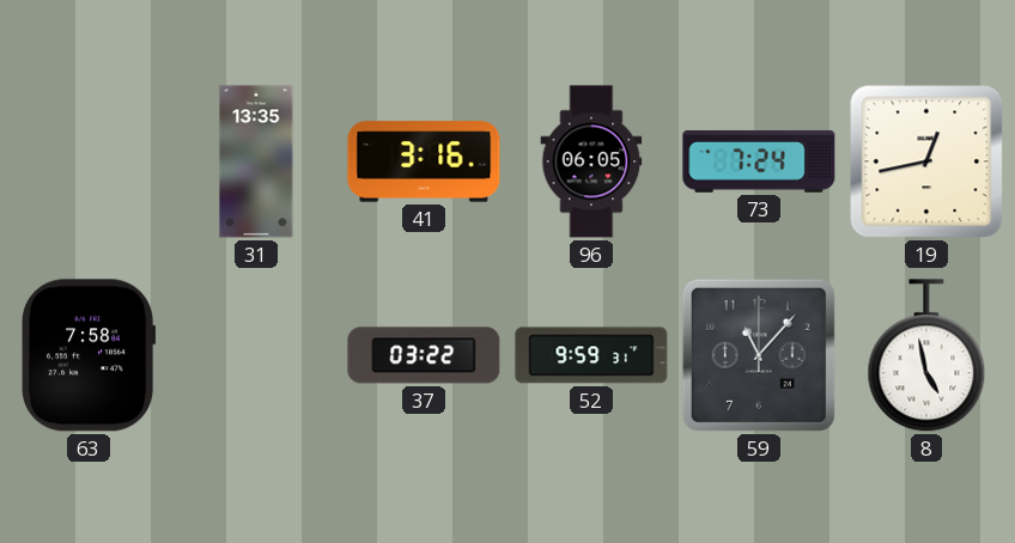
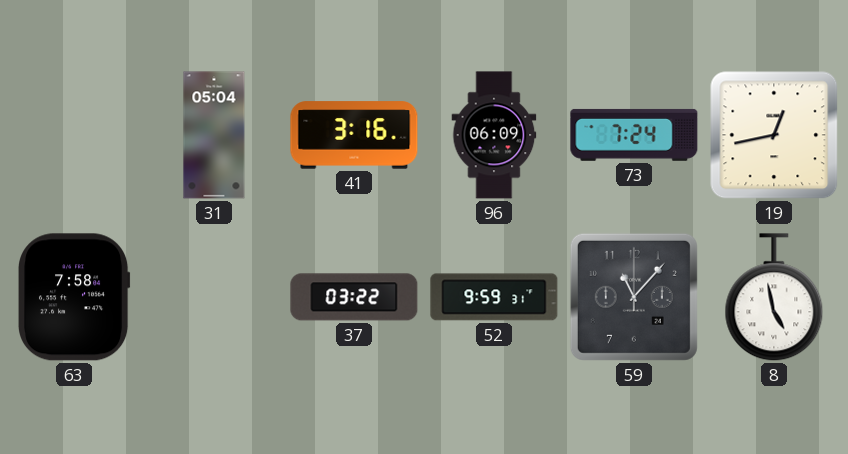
31: 13:35 -> 05:04 (214, 135)
96: 06:05 -> 06:09 (494, 135)
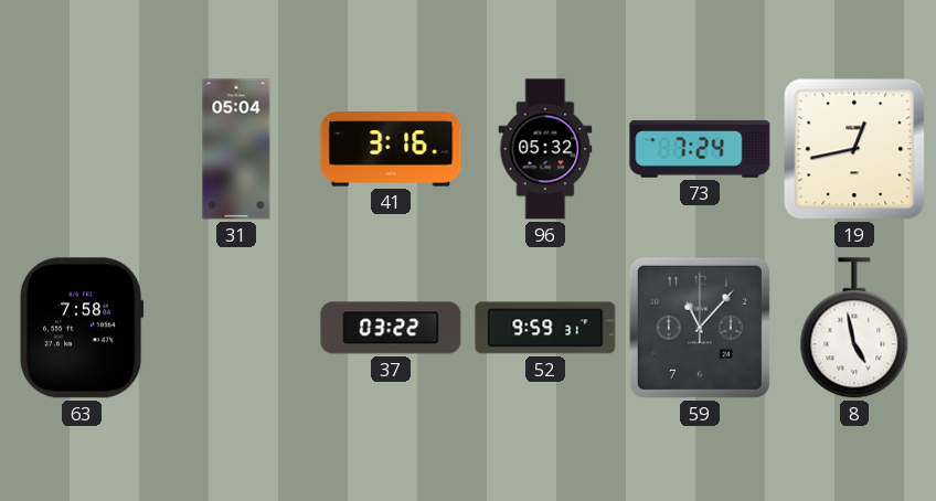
96: 06:09 -> 05:32 (545, 149)
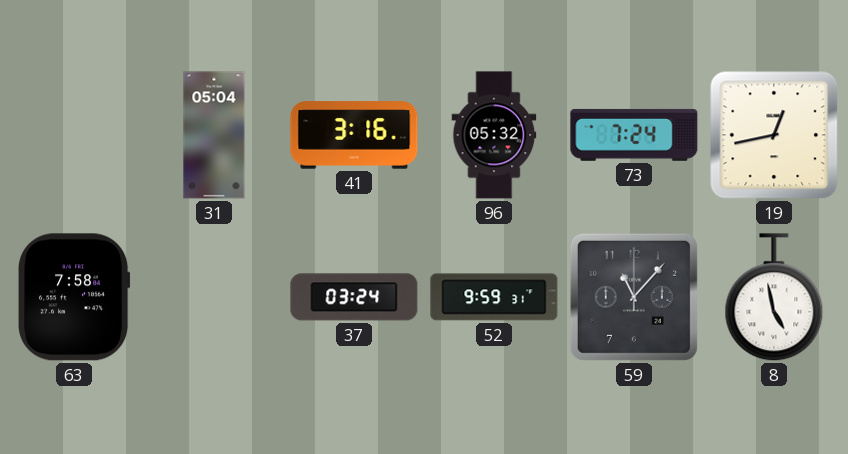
37: 03:22 -> 03:24 (354, 297)
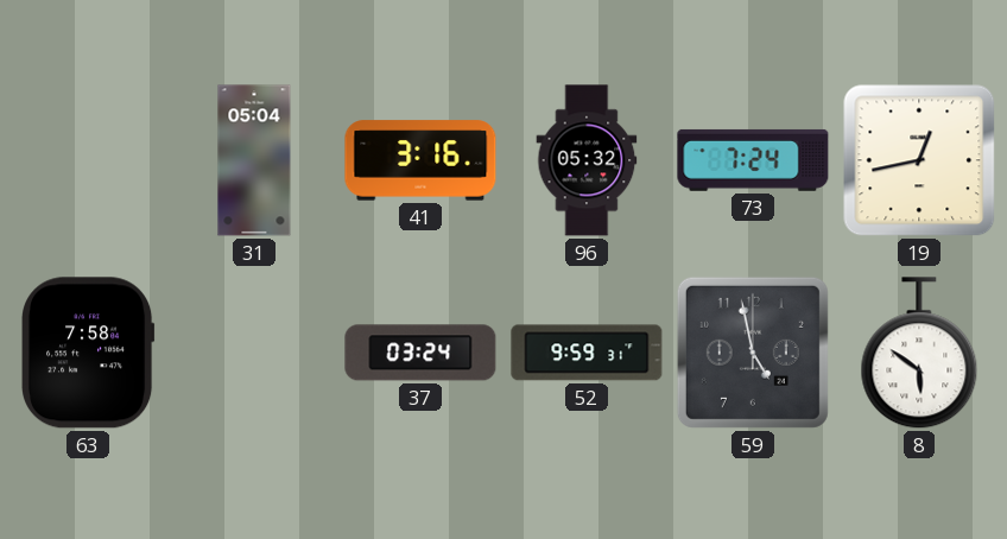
59: 11:07 -> 4:58 (753, 353)
8: 4:58 -> 5:51 (919, 354)
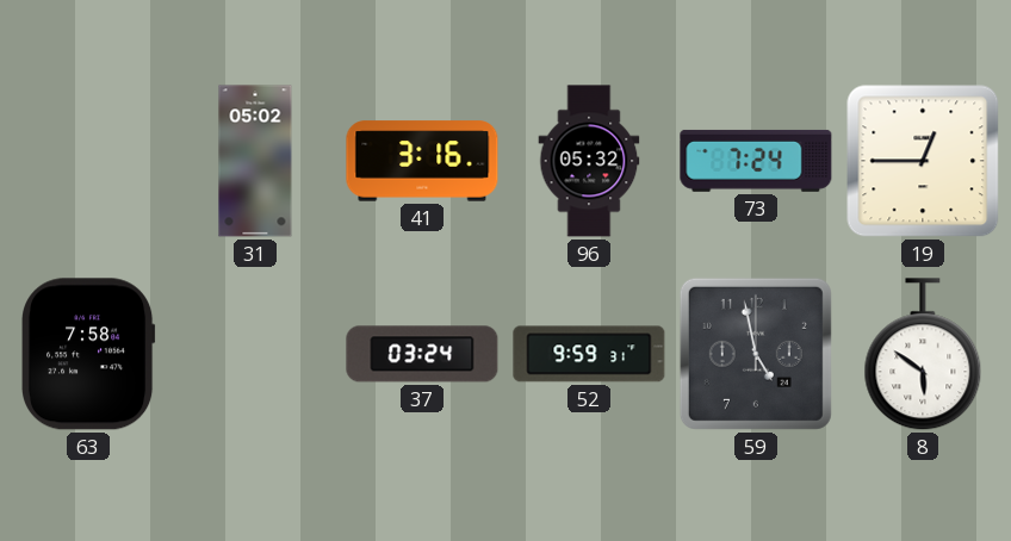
31: 05:04 -> 05:02 (255, 161)
19: 12:43 -> 12:45 (923, 161)
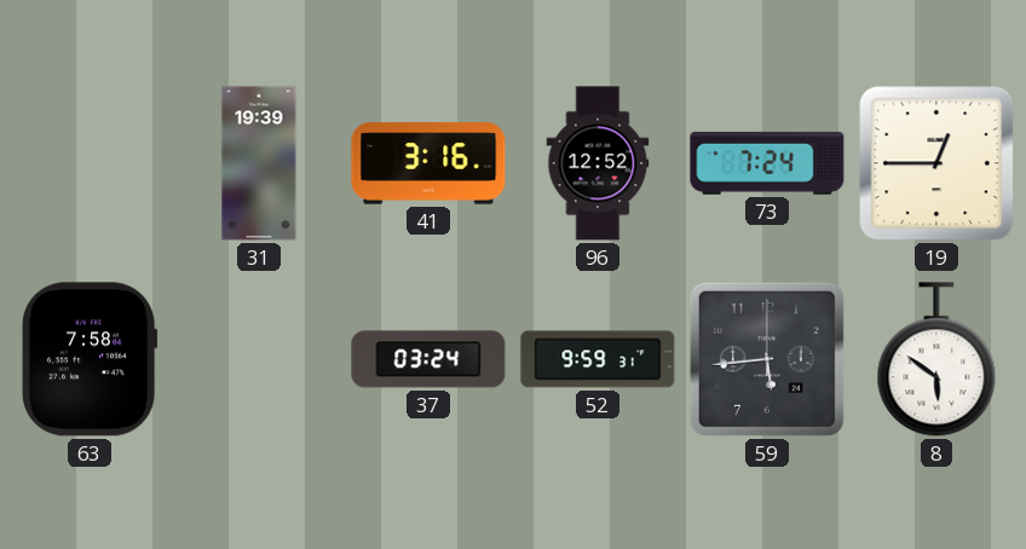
31: 05:02 -> 19:39 (259, 163)
96: 05:32 -> 12:52 (598, 163)
59: 4:58 -> 5:44 (767, 359)
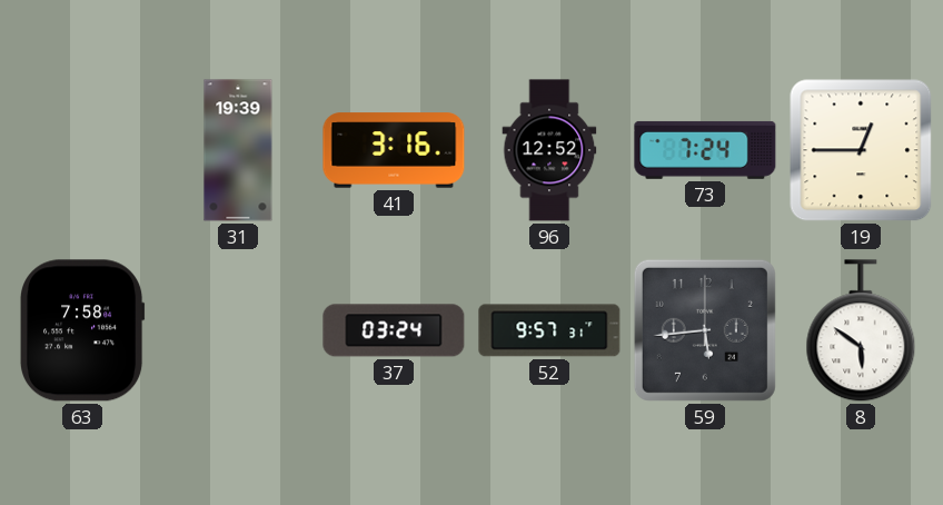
52: 9:59 -> 9:57 (549, 330)
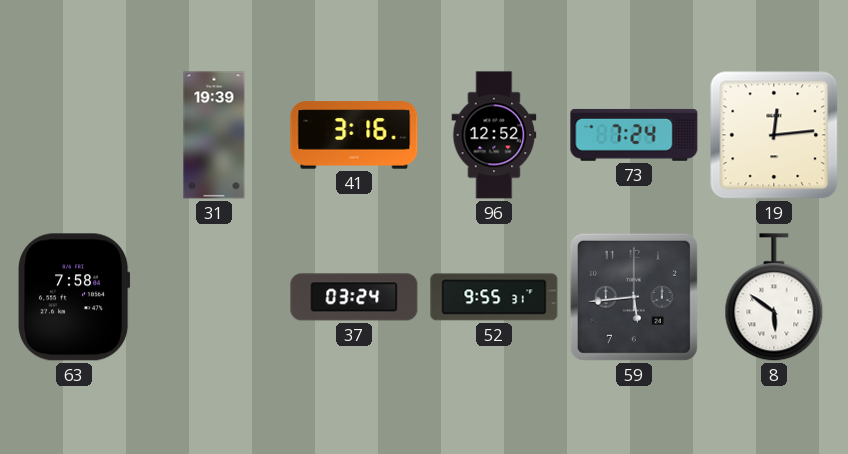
19: 12:45 -> 12:14 (774, 135)
52: 9:57 -> 9:55 (494, 297)
